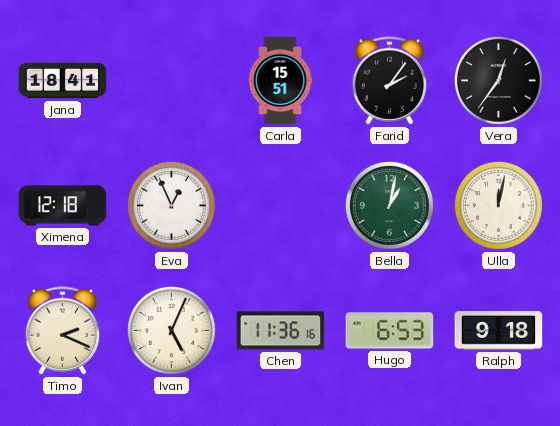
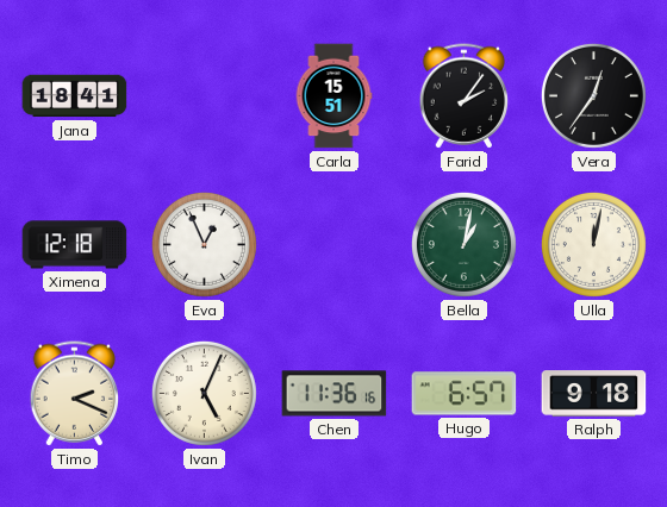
Hugo: 6:53 -> 6:57 (465, 394)
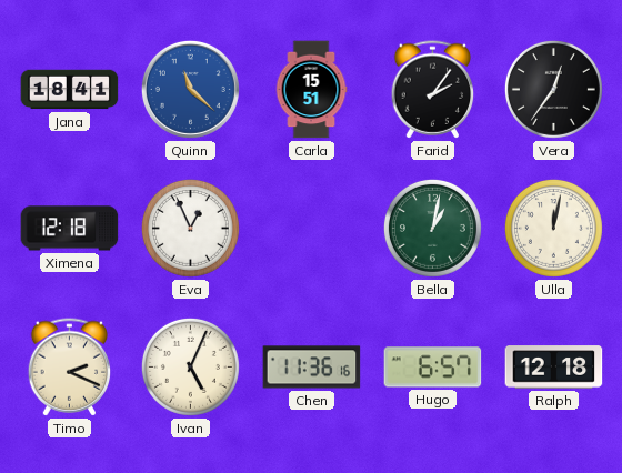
Quinn: none -> 11:22 (190, 89)
Ralph: 9:18 -> 12:18 (554, 368)
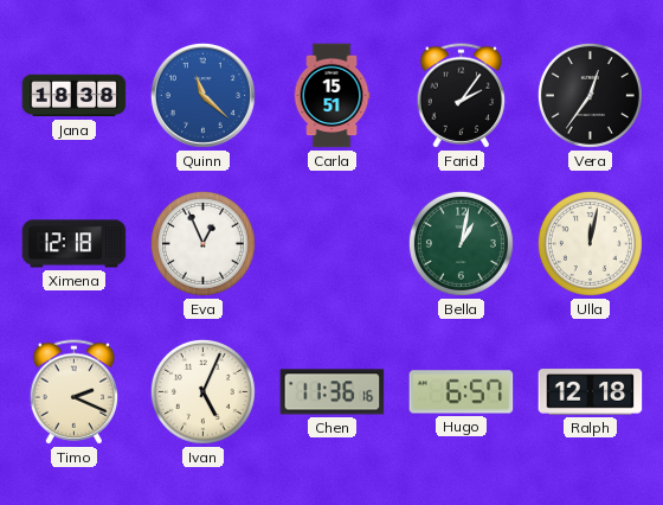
Jana: 18:41 -> 18:38 (75, 96)
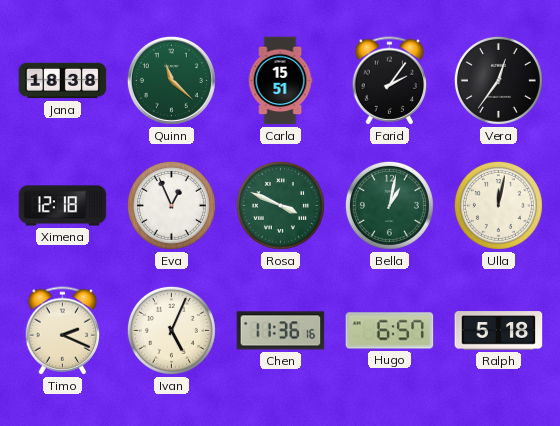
Quinn dial: blue -> green (171, 80)
Rosa: none -> 3:49 (280, 205)
Ralph: 12:18 -> 5:18 (499, 331)
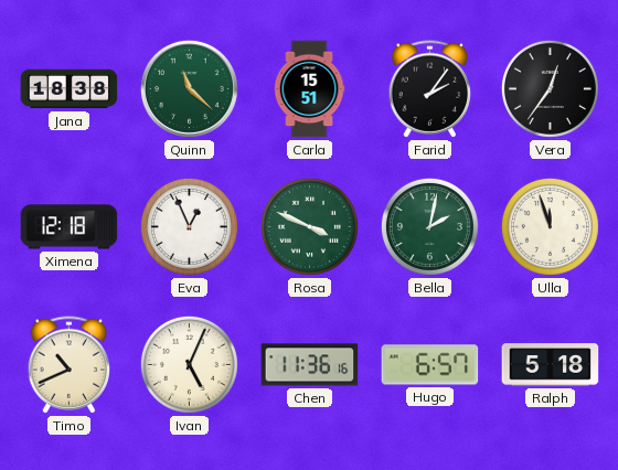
Bella: 1:02 -> 2:02 (429, 226)
Ulla: 12:02 -> 11:57 (550, 226)
Timo: 2:19 -> 10:41 (70, 365)
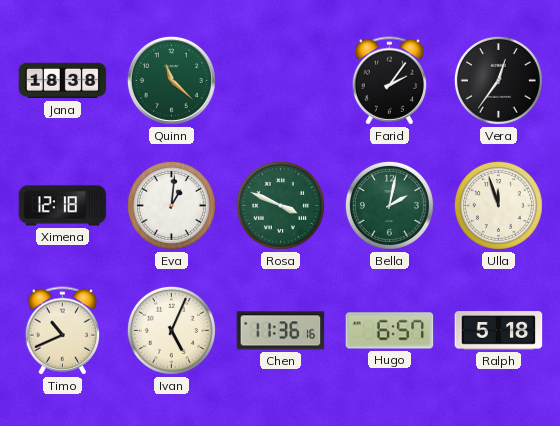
Carla: 15:51 -> none (309, 89)
Eva: 12:56 -> 1:01 (171, 205)
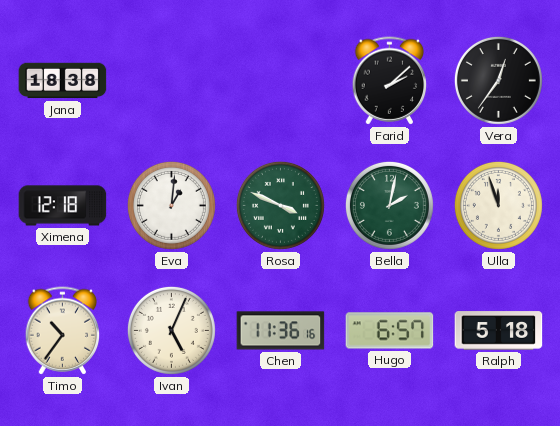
Quinn: 11:22 -> none (171, 80)
Farid: 2:06 -> 2:08 (390, 81)
Timo: 10:41 -> 10:36 (63, 331)
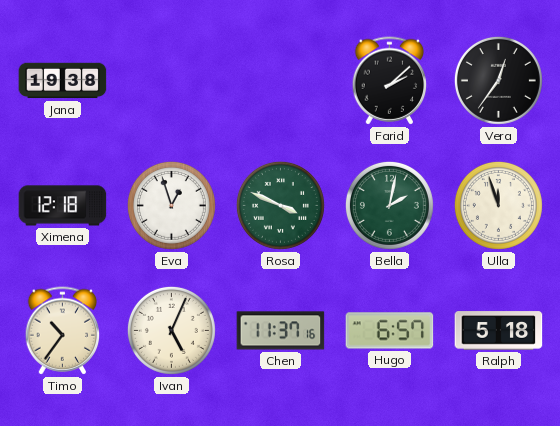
Jana: 18:38 -> 19:38 (63, 81)
Eva: 1:01 -> 12:57 (171, 205)
Chen: 11:36 -> 11:37 (281, 331)
